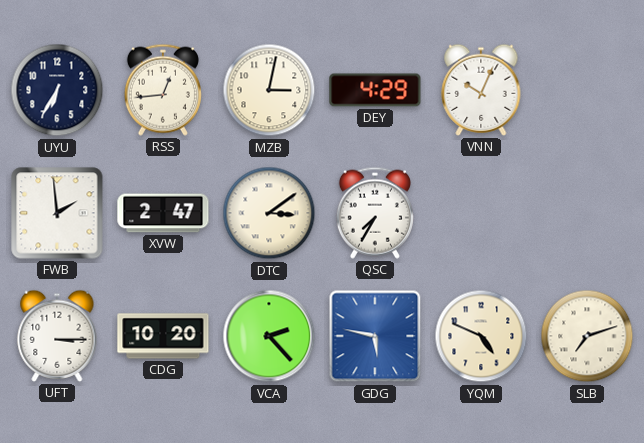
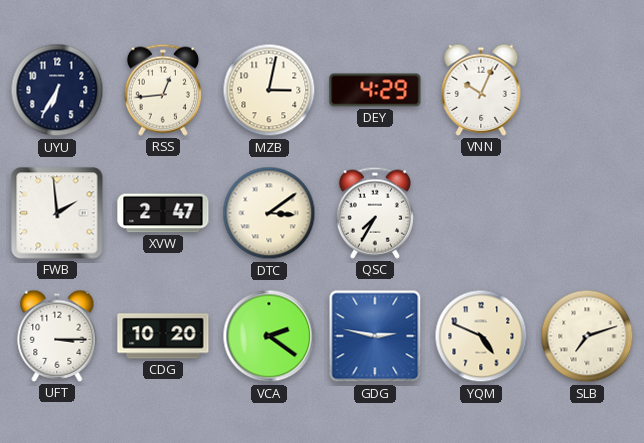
VCA: 2:23 -> 2:21 (269, 336)
GDG: 5:47 -> 2:47 (375, 336)
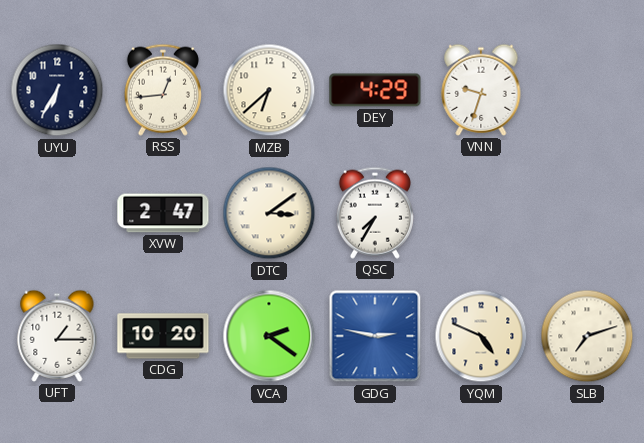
MZB: 3:02 -> 6:38 (269, 90)
VNN: 10:04 -> 9:33 (481, 90)
FWB: 1:59 -> none (57, 213)
UFT: 3:15 -> 1:15 (57, 336)
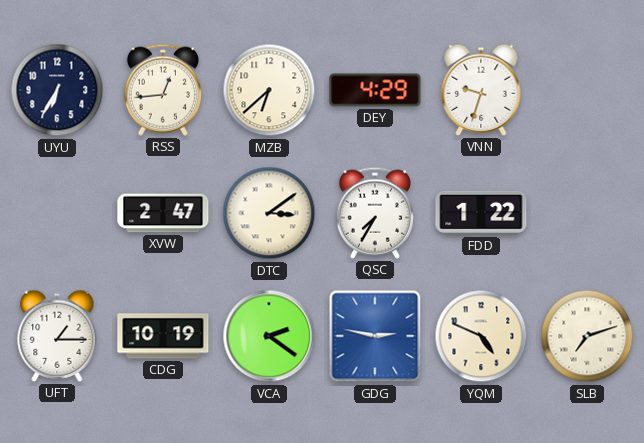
FDD: none -> 1:22 (481, 213)
CDG: 10:20 -> 10:19 (163, 336)
